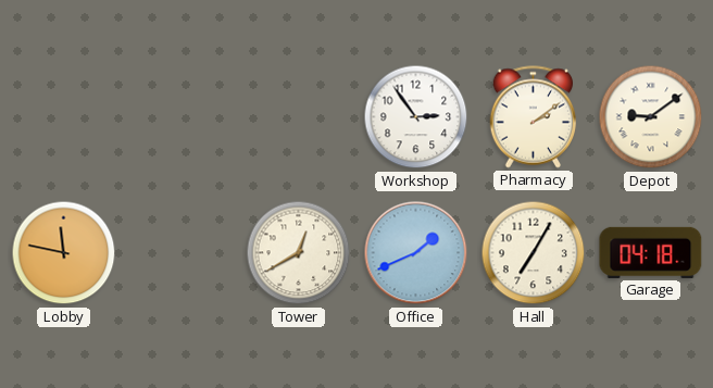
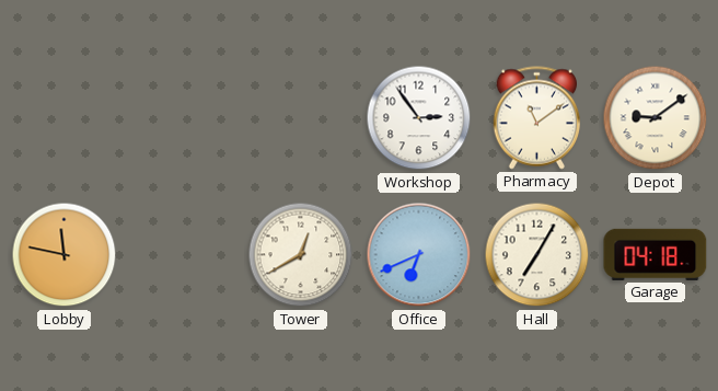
Pharmacy: 2:09 -> 11:09 (537, 118)
Office: 1:41 -> 6:41 (419, 255)
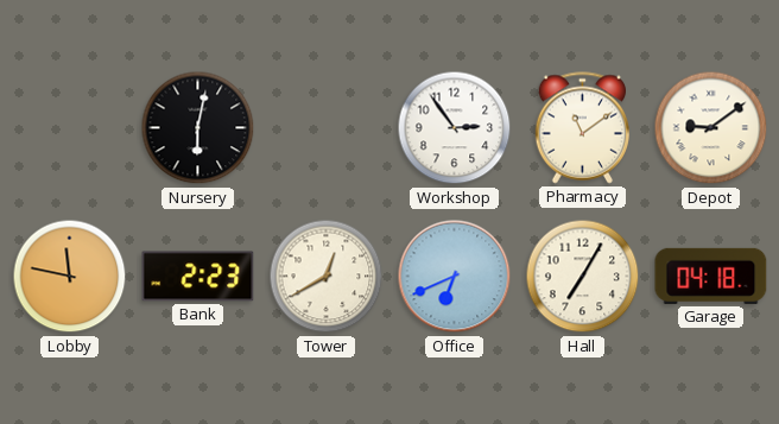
Nursery: none -> 6:02 (198, 128)
Bank: none -> 2:23 (198, 277)
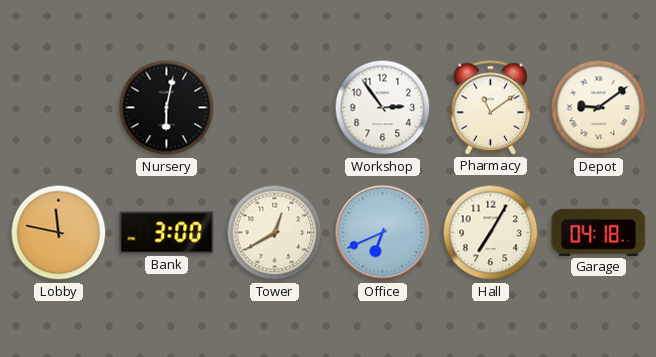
Bank: 2:23 -> 3:00 (167, 233)
